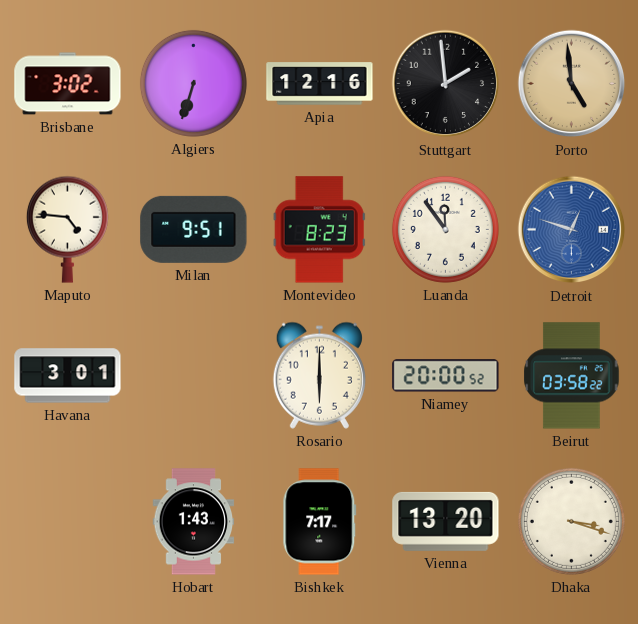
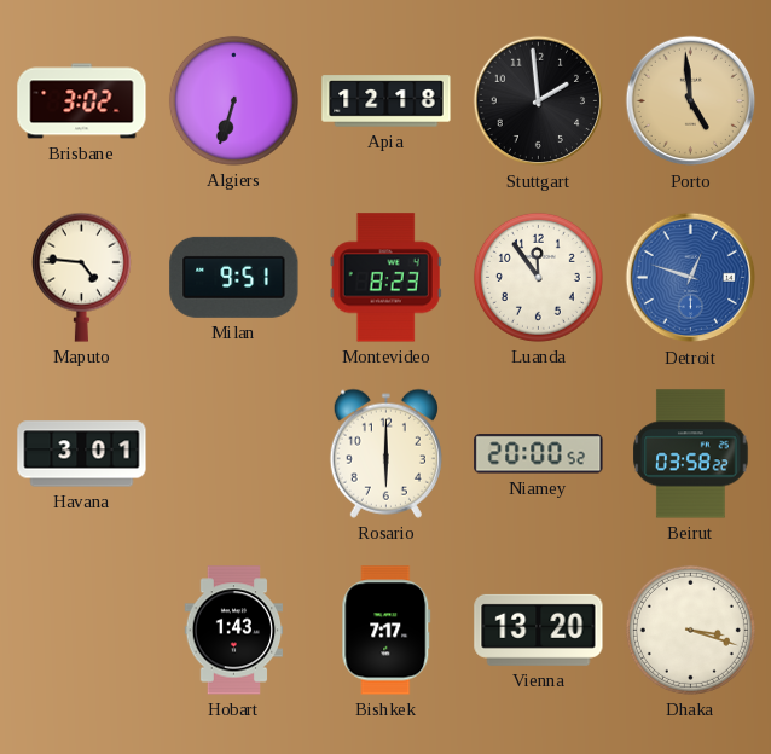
Apia: 12:16 -> 12:18 (387, 101)
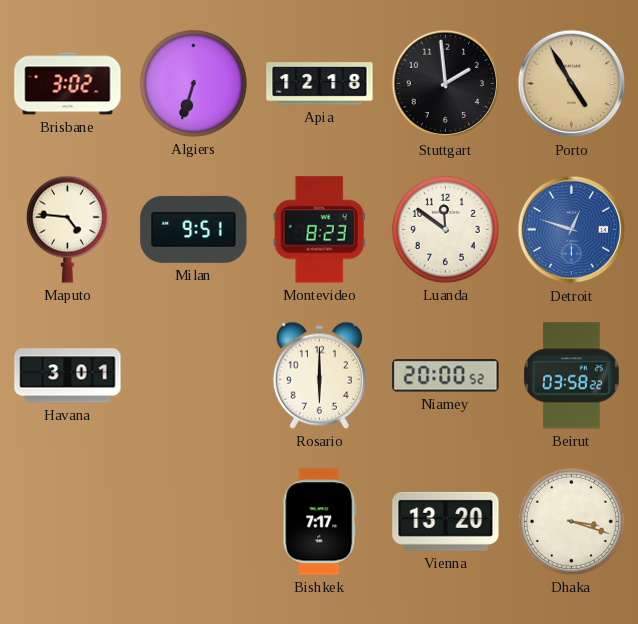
Porto: 4:59 -> 4:55 (572, 84)
Luanda: 11:54 -> 11:51 (445, 229)
Hobart: 1:43 -> none (234, 631)
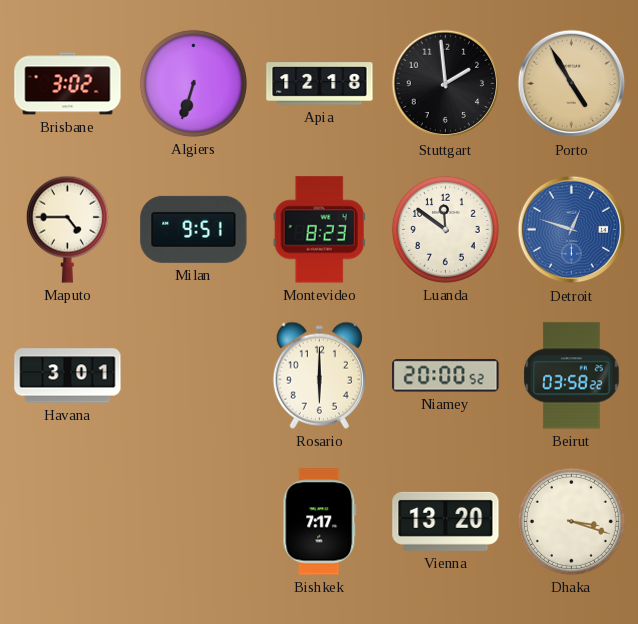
Maputo: 4:46 -> 4:45 (67, 229)
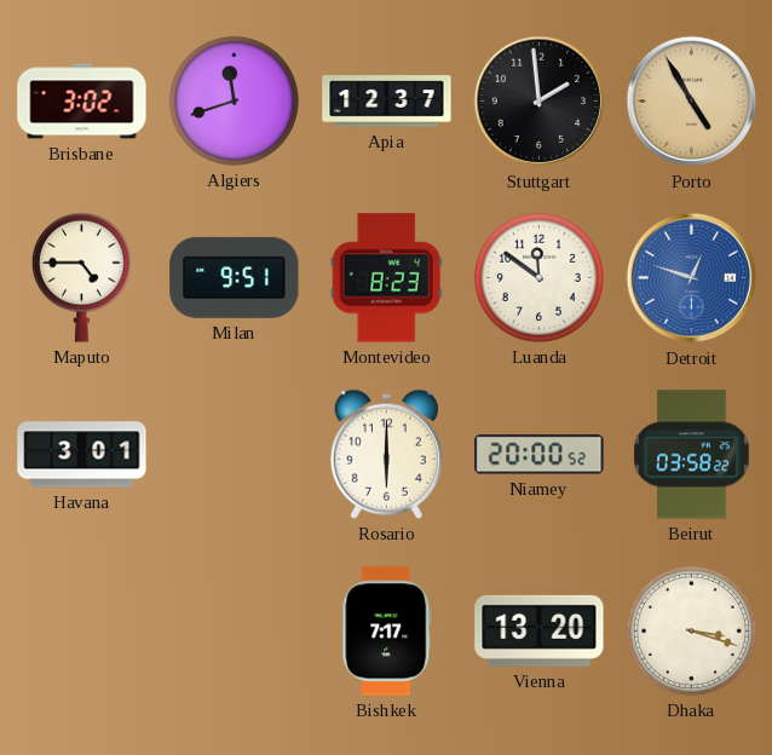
Algiers: 6:33 -> 11:42 (234, 100)
Apia: 12:18 -> 12:37 (387, 102)
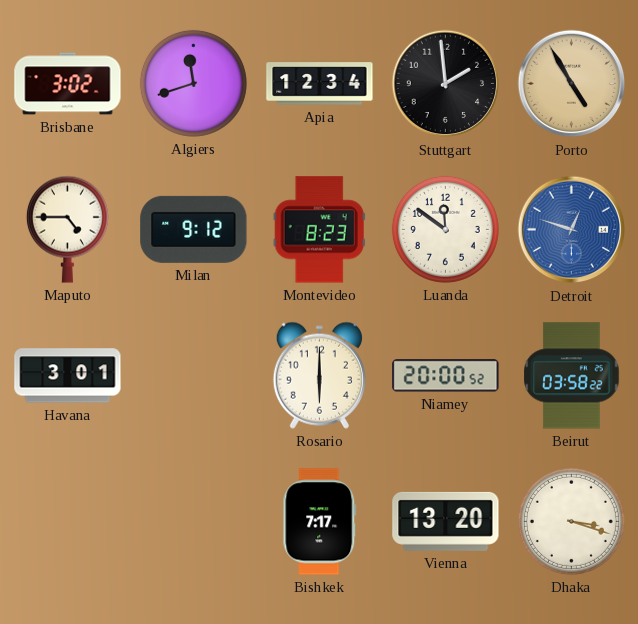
Apia: 12:37 -> 12:34 (320, 84)
Milan: 9:51 -> 9:12 (194, 229)
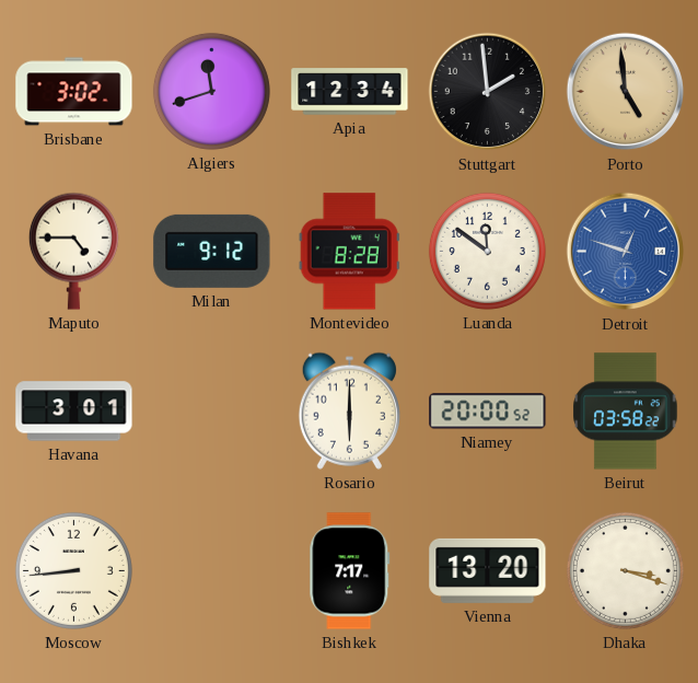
Porto: 4:55 -> 4:59 (626, 92)
Montevideo: 8:23 -> 8:28 (349, 252)
Moscow: none -> 8:44 (73, 570)
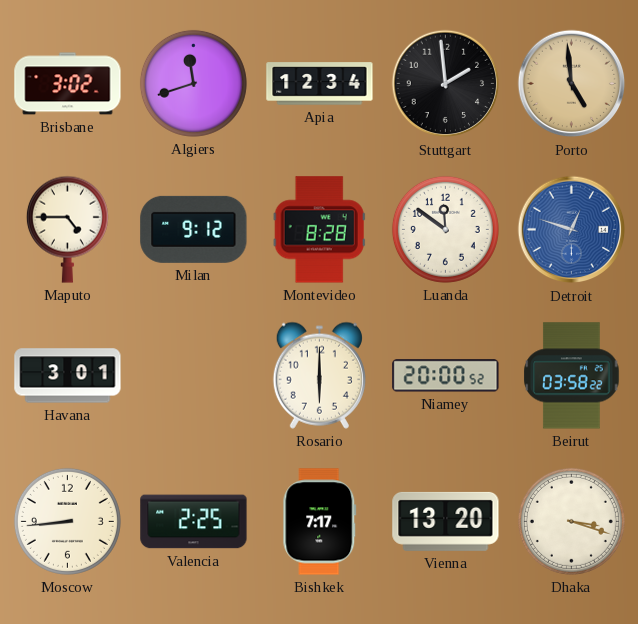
Valencia: none -> 2:25 (194, 522)
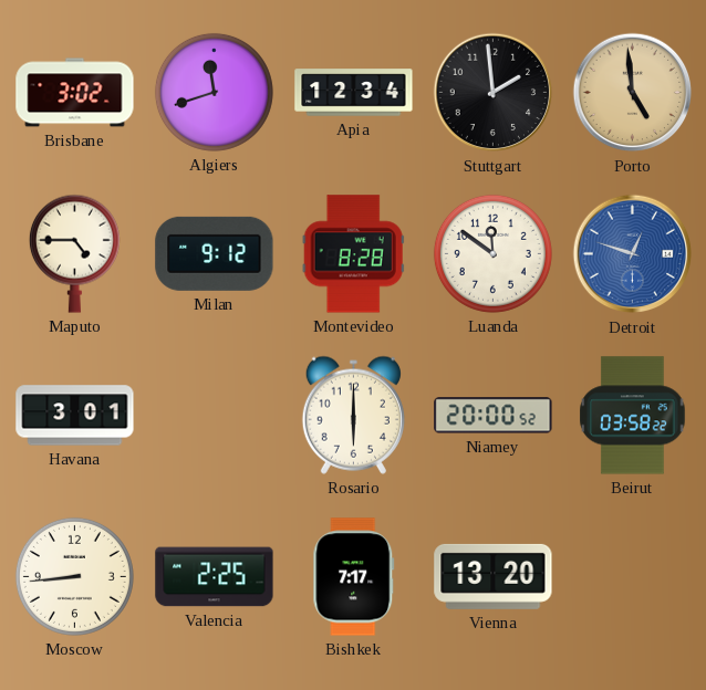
Dhaka: 3:18 -> none (571, 521)
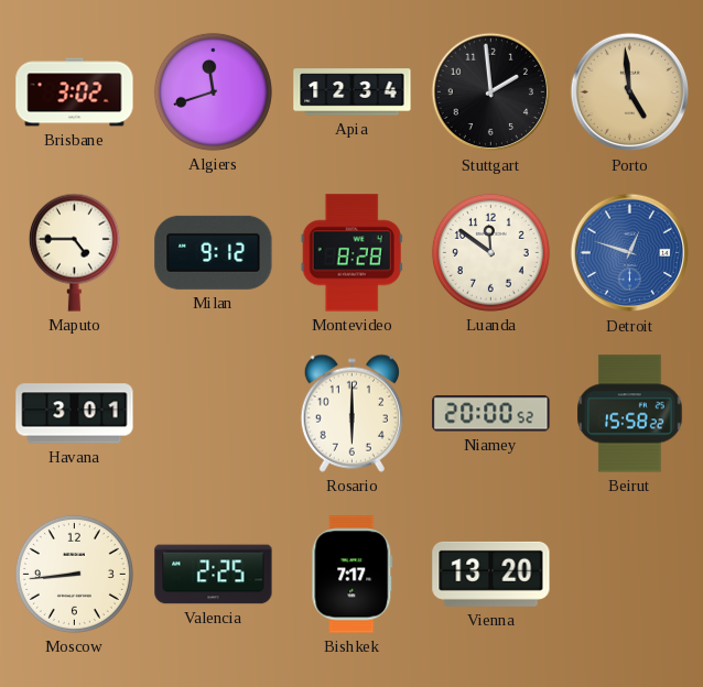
Beirut: 03:58 -> 15:58 (630, 414)
